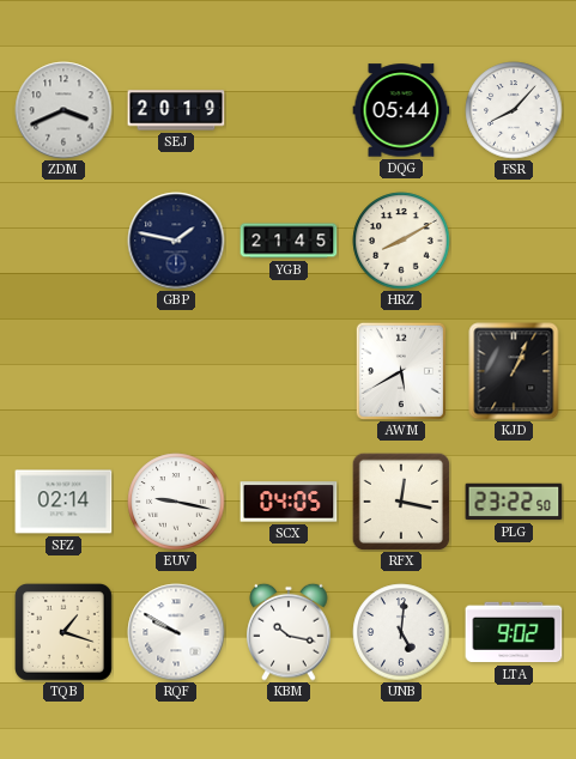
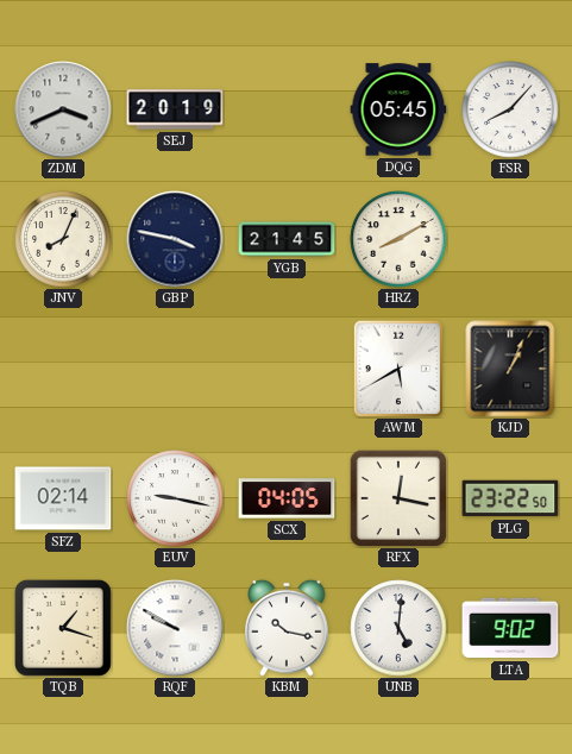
DQG: 05:44 -> 05:45 (398, 109)
JNV: none -> 8:04 (63, 239)
GBP: 1:47 -> 3:47 (175, 239)
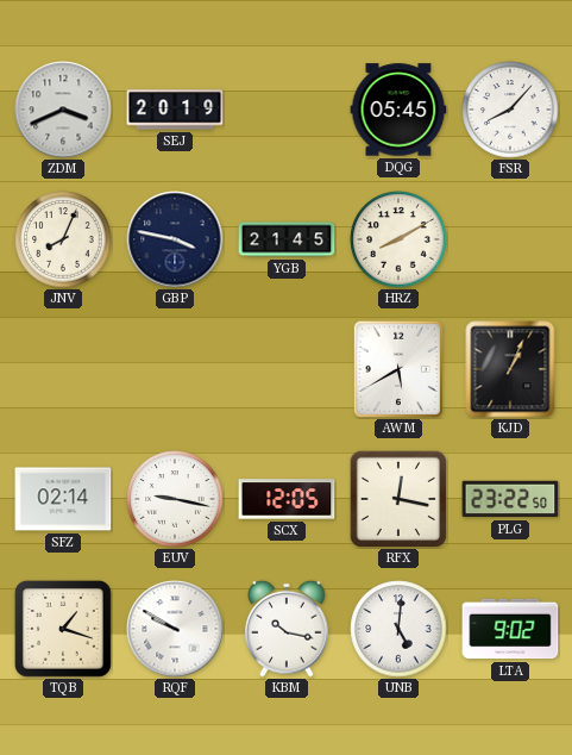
SCX: 04:05 -> 12:05 (287, 499)
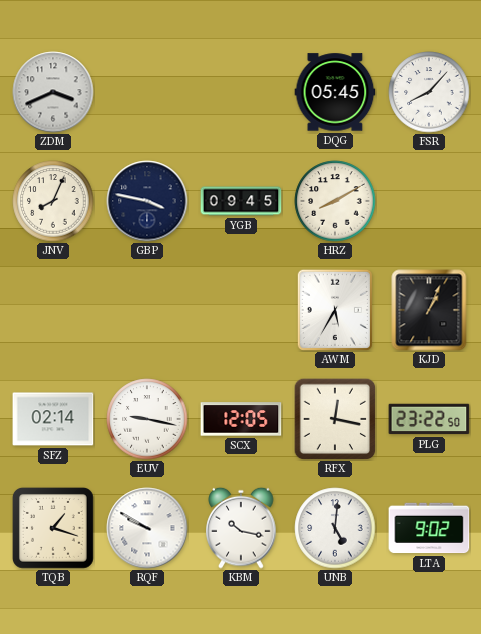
SEJ: 20:19 -> none (175, 110)
YGB: 21:45 -> 09:45 (241, 201)
AWM: 5:40 -> 5:35 (335, 310)
